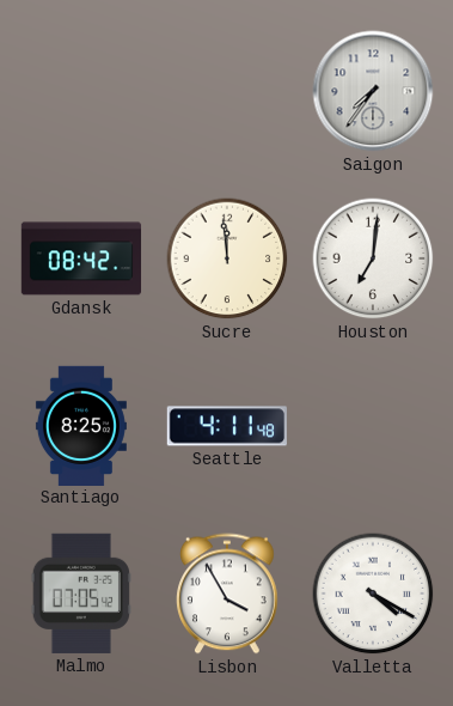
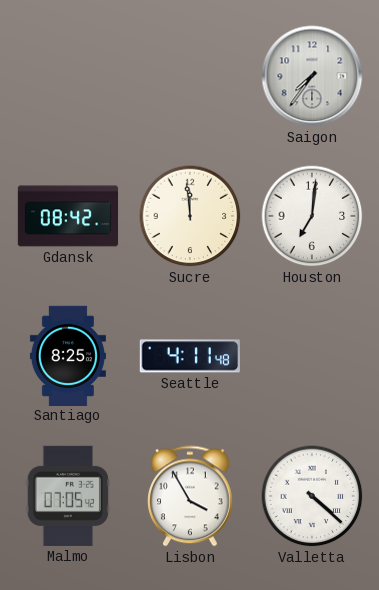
Valletta: 4:20 -> 4:22 (312, 496)
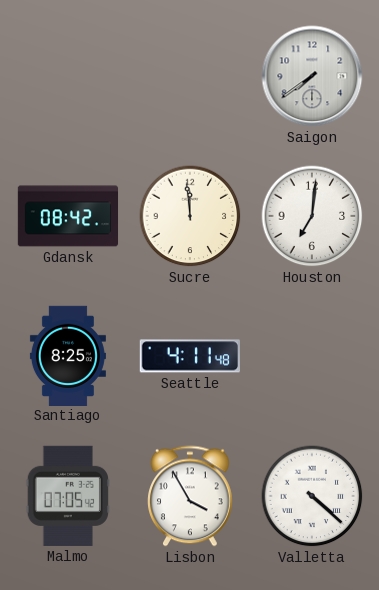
Saigon: 7:36 -> 7:39 (312, 76)
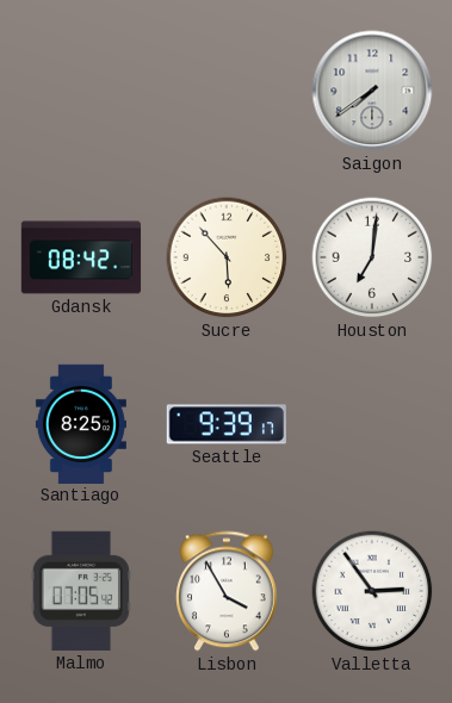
Sucre: 11:59 -> 5:53 (227, 257)
Seattle: 4:11 -> 9:39 (227, 424)
Valletta: 4:22 -> 2:54 (372, 591)
